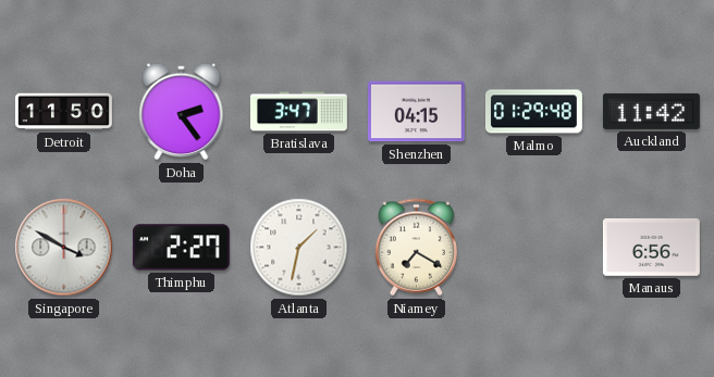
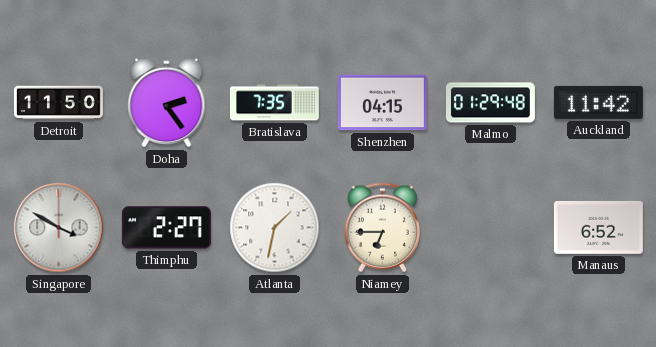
Bratislava: 3:47 -> 7:35 (274, 103)
Niamey: 7:20 -> 6:45 (382, 228)
Manaus: 6:56 -> 6:52 (598, 227)
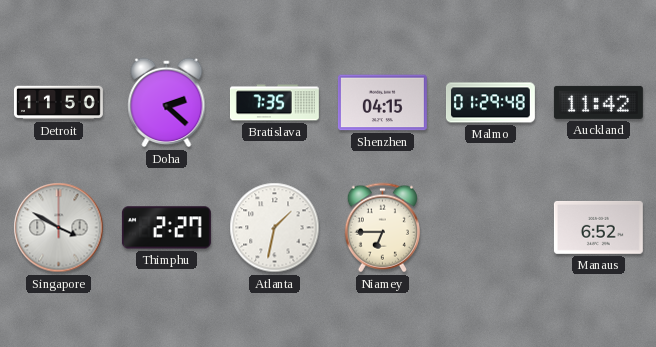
Doha: 2:24 -> 2:22 (167, 103)
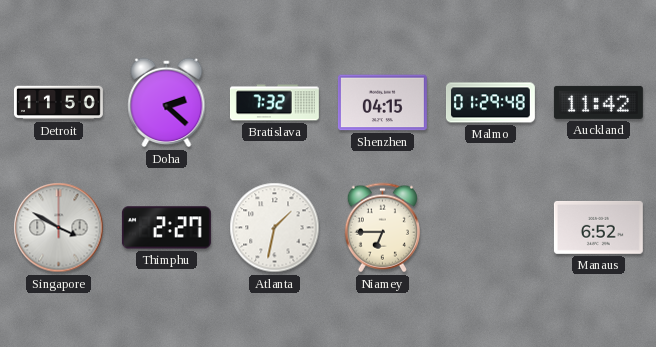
Bratislava: 7:35 -> 7:32 (274, 103)
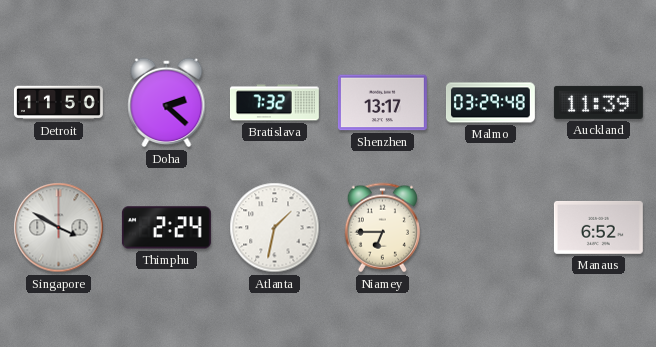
Shenzhen: 04:15 -> 13:17 (382, 103)
Malmo: 01:29 -> 03:29 (490, 103)
Auckland: 11:42 -> 11:39 (598, 102)
Thimphu: 2:27 -> 2:24 (166, 228)
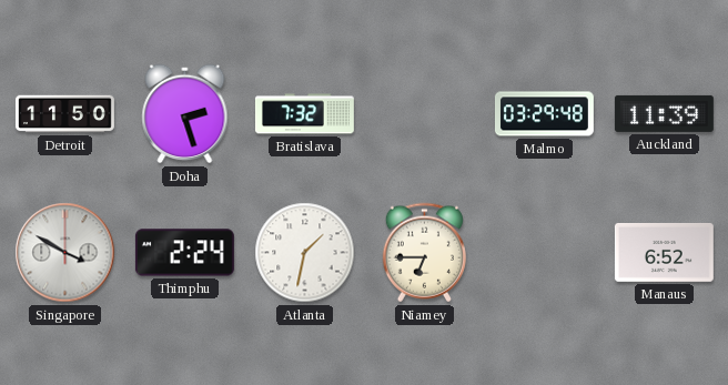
Doha: 2:22 -> 2:27 (185, 114)
Shenzhen: 13:17 -> none (382, 103)
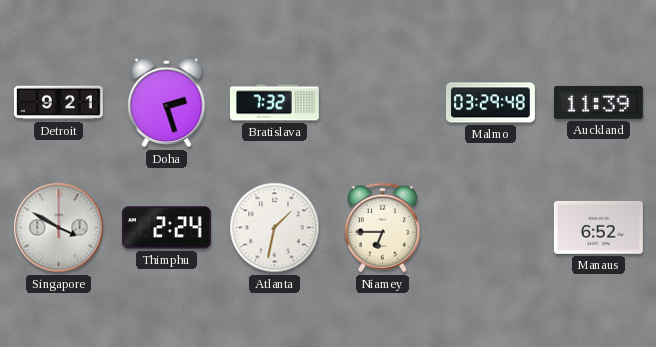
Detroit: 11:50 -> 9:21 (58, 103)
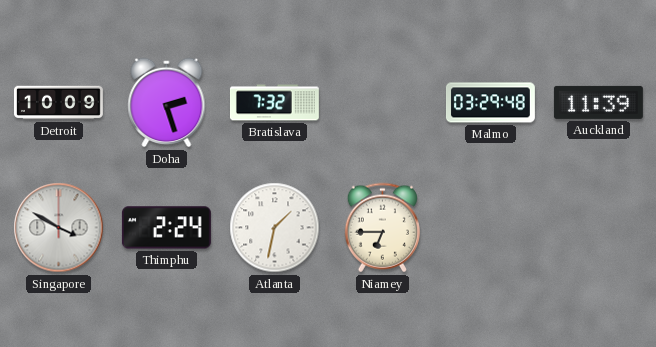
Detroit: 9:21 -> 10:09 (58, 103)
Manaus: 6:52 -> none (598, 227)
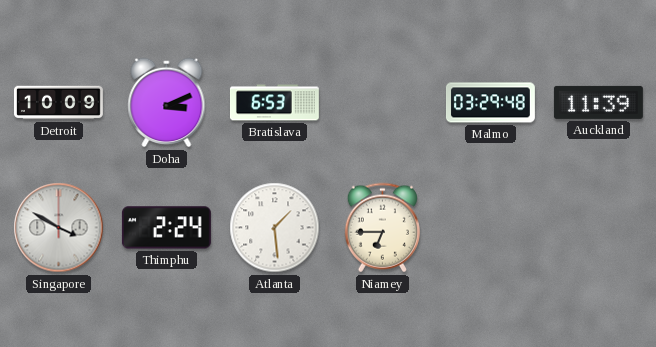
Doha: 2:27 -> 3:11 (167, 103)
Bratislava: 7:32 -> 6:53 (274, 103)
Atlanta: 1:32 -> 1:29 (275, 228)
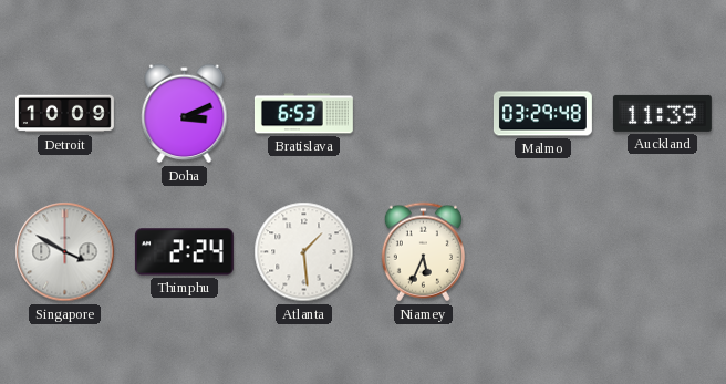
Niamey: 6:45 -> 5:34 (423, 252)
